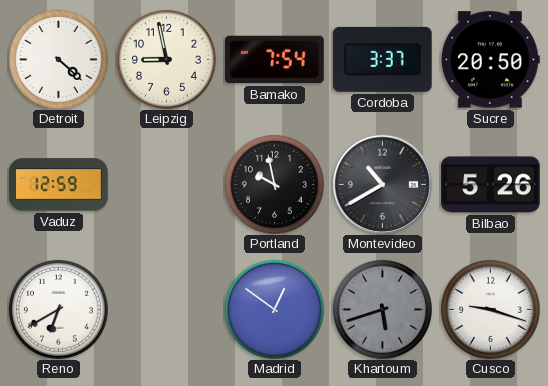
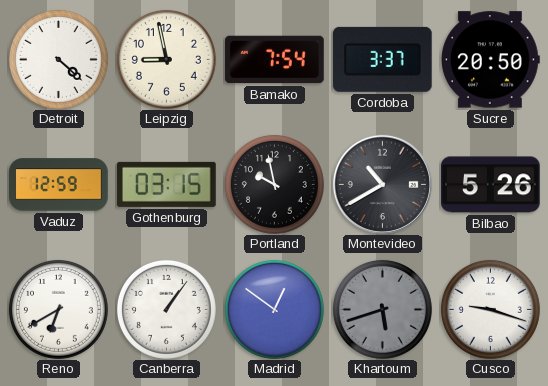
Gothenburg: none -> 03:15 (167, 184)
Canberra: none -> 1:06 (166, 309)
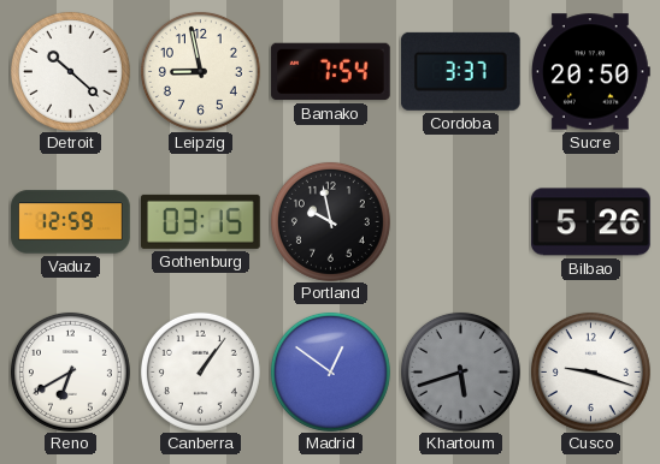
Detroit: 4:22 -> 10:22 (70, 71)
Montevideo: 10:40 -> none (382, 184)
